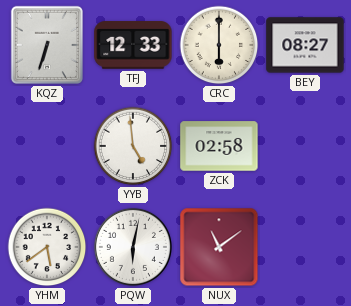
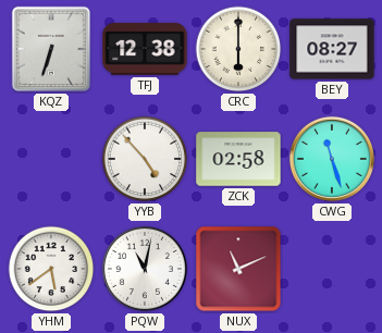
TFJ: 12:33 -> 12:38 (145, 49)
YYB: 4:59 -> 4:53 (145, 159)
CWG: none -> 11:27 (332, 159)
PQW: 6:02 -> 11:02 (145, 269)
NUX: 11:09 -> 11:11 (238, 269)
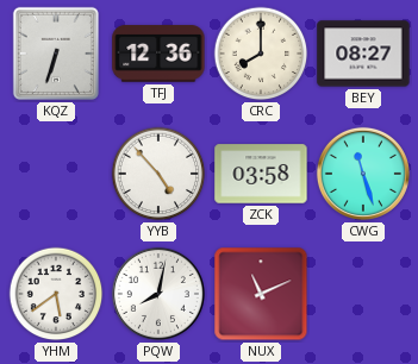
TFJ: 12:38 -> 12:36 (158, 54)
CRC: 6:00 -> 8:00 (261, 54)
ZCK: 02:58 -> 03:58 (261, 174)
PQW: 11:02 -> 8:02 (158, 294)
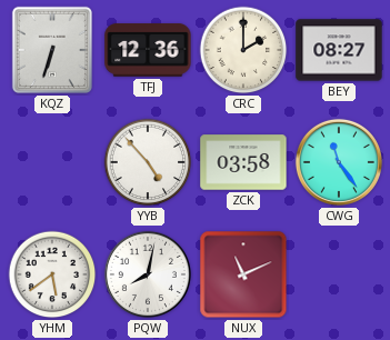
CRC: 8:00 -> 2:00 (243, 50)
CWG: 11:27 -> 11:24 (339, 162)
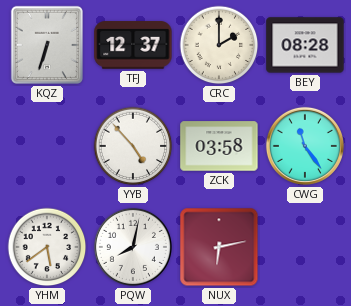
TFJ: 12:36 -> 12:37 (133, 45)
BEY: 08:27 -> 08:28 (305, 45)
NUX: 11:11 -> 6:13 (219, 247)
